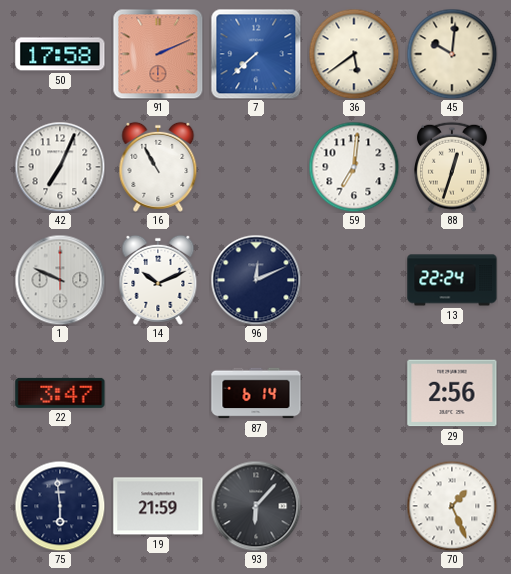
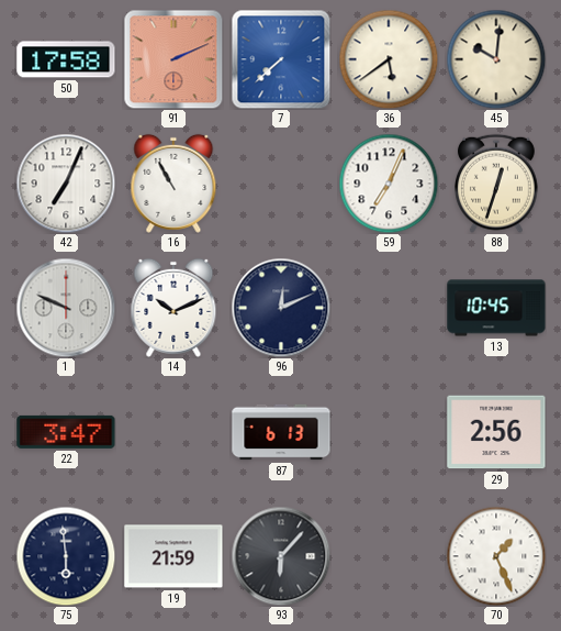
59: 7:01 -> 7:04 (389, 184)
13: 22:24 -> 10:45 (496, 308)
87: 6:14 -> 6:13 (281, 432)
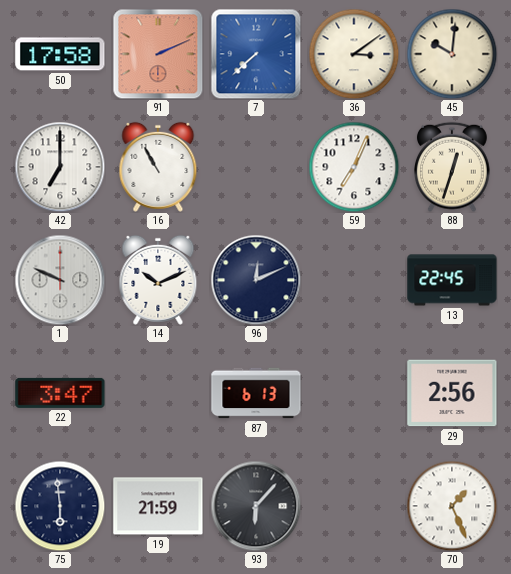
36: 5:39 -> 3:09 (354, 54)
42: 7:04 -> 7:00 (60, 167)
13: 10:45 -> 22:45 (452, 280)
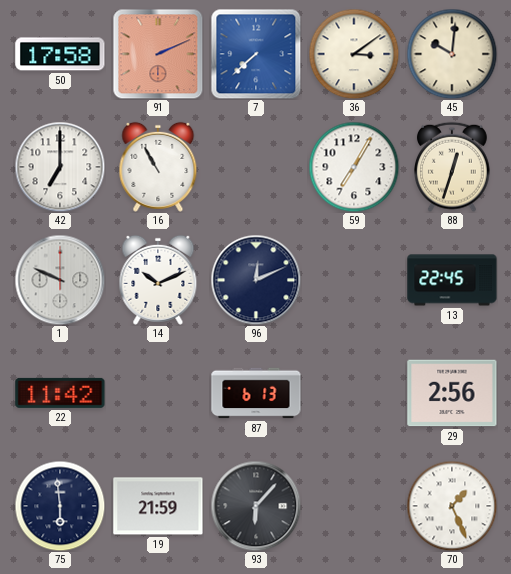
59: 7:04 -> 7:05 (354, 167)
22: 3:47 -> 11:42 (60, 393)
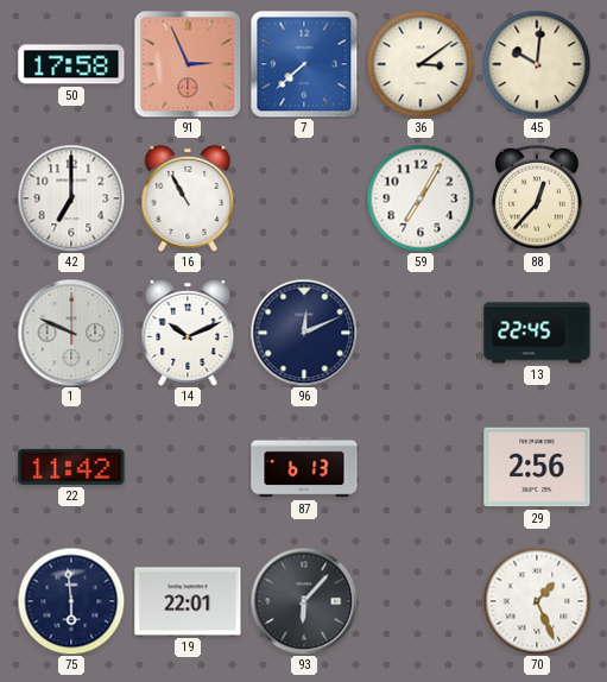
91: 2:11 -> 2:56 (188, 64)
88: 12:33 -> 12:37 (538, 198)
19: 21:59 -> 22:01 (188, 601)
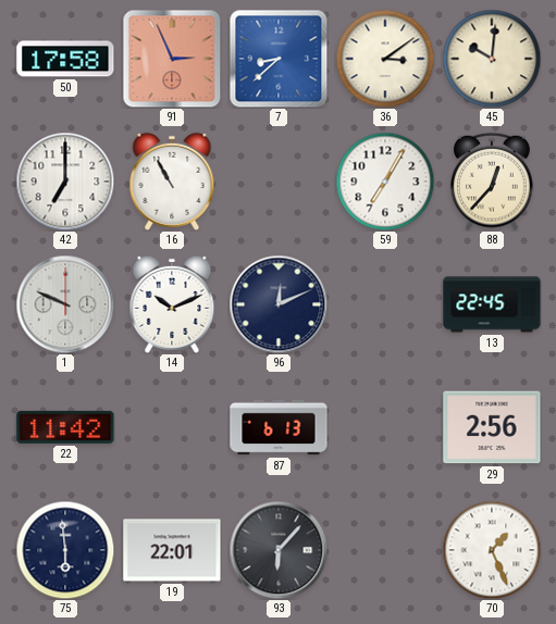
7: 7:38 -> 8:38 (279, 59)
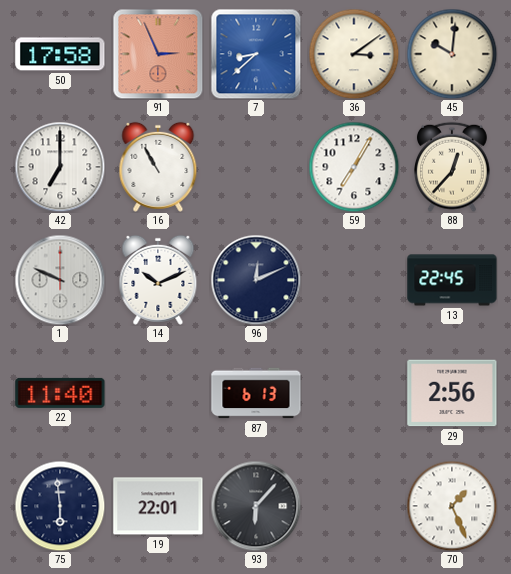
22: 11:42 -> 11:40 (60, 393)
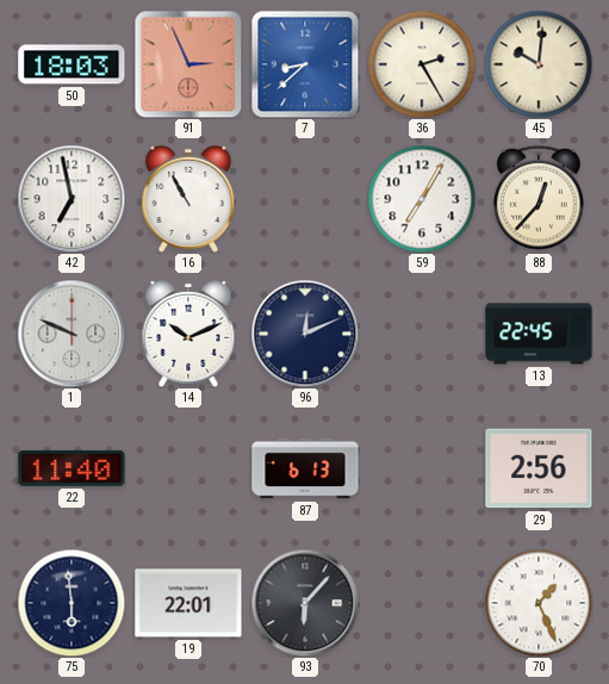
50: 17:58 -> 18:03 (72, 64)
36: 3:09 -> 2:25 (422, 64)
42: 7:00 -> 6:58 (72, 199)
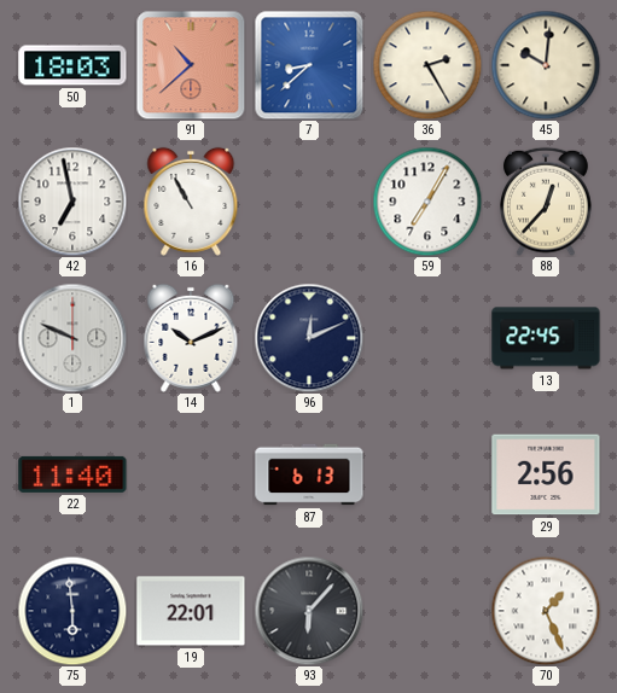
91: 2:56 -> 10:38 (191, 65)
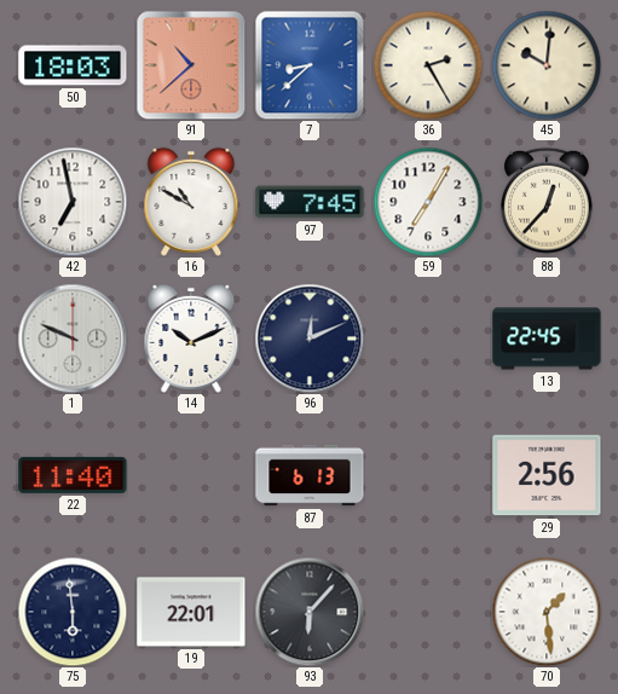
16: 10:55 -> 10:50 (191, 202)
97: none -> 7:45 (310, 202)
70: 1:26 -> 1:29 (547, 612)
